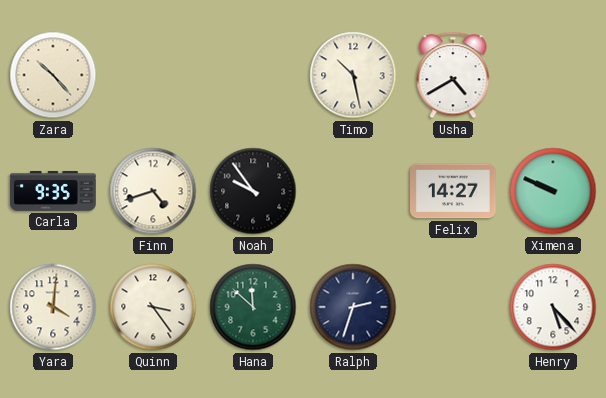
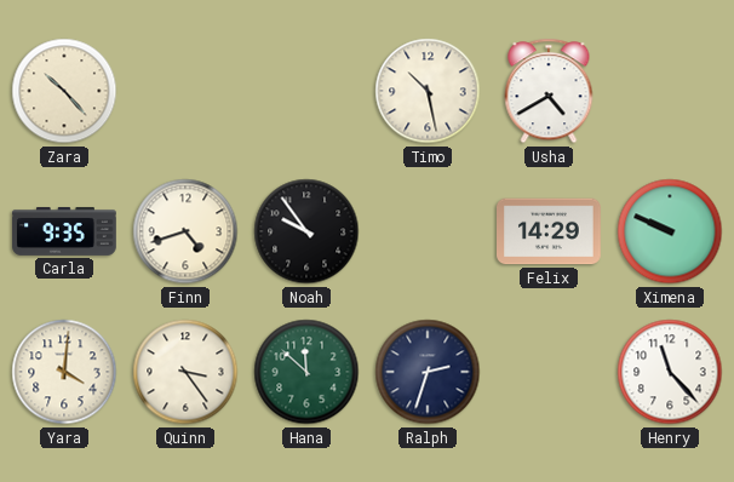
Felix: 14:27 -> 14:29 (550, 231)
Henry: 5:23 -> 11:23 (670, 372)
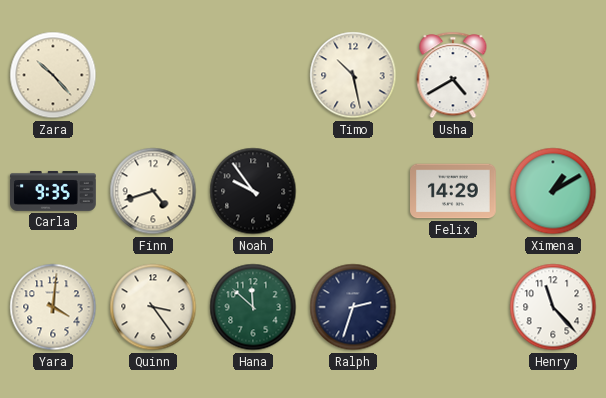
Ximena: 9:49 -> 1:10 (553, 191)
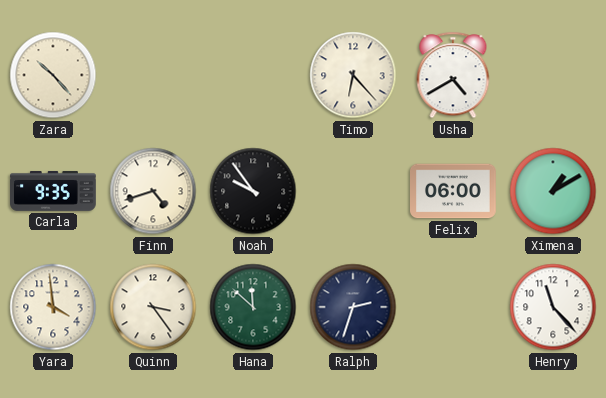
Timo: 10:28 -> 6:23 (353, 75)
Felix: 14:29 -> 06:00 (454, 191)
Yara: 4:01 -> 3:59 (53, 307)
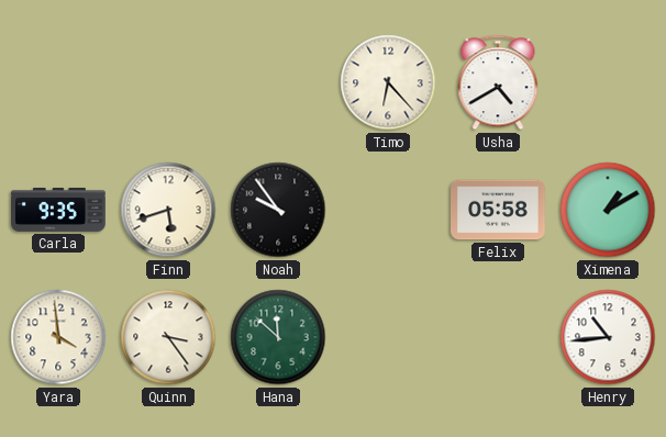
Zara: 10:23 -> none (53, 75)
Finn: 4:42 -> 5:42 (168, 210)
Felix: 06:00 -> 05:58 (499, 210)
Ralph: 2:33 -> none (353, 307)
Henry: 11:23 -> 10:44 (608, 337)
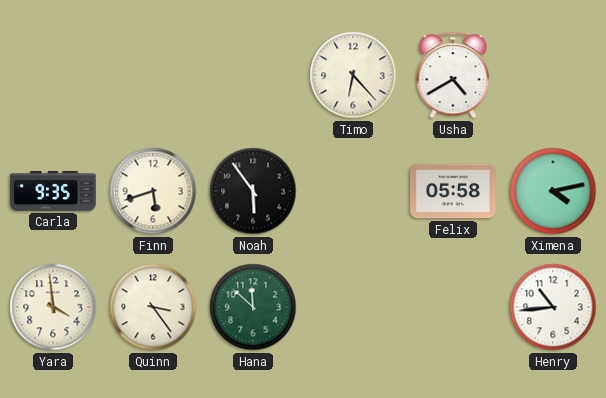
Noah: 9:54 -> 5:54 (253, 191)
Ximena: 1:10 -> 4:13 (553, 191)
